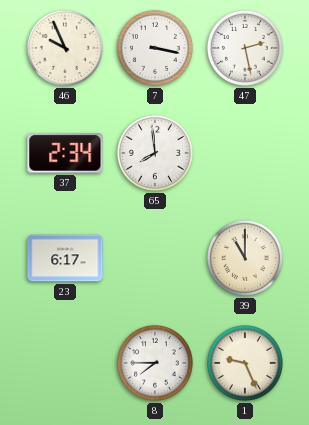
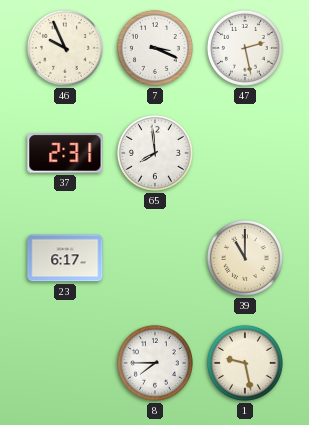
7: 3:17 -> 3:19 (155, 48)
37: 2:34 -> 2:31 (65, 154)
1: 9:26 -> 9:28 (245, 363)
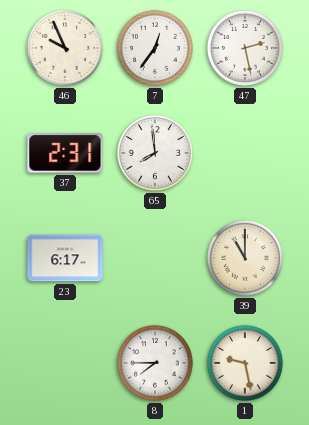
7: 3:19 -> 12:36 (155, 48)
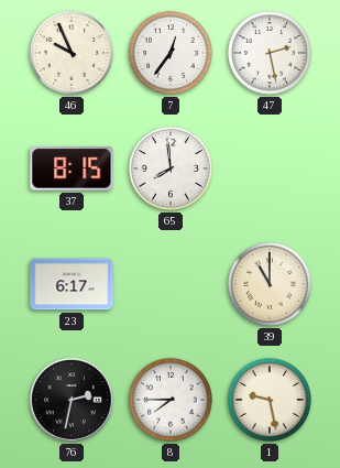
37: 2:31 -> 8:15 (72, 170)
76: none -> 2:32 (72, 400)
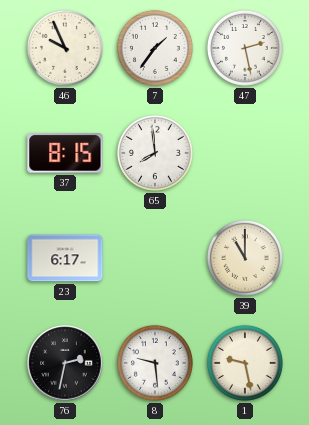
7: 12:36 -> 1:36 (155, 48)
8: 7:45 -> 9:29 (155, 363)
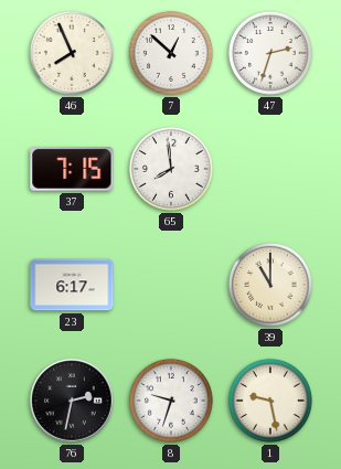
46: 9:56 -> 7:56 (72, 53)
7: 1:36 -> 12:52 (171, 53)
47: 2:28 -> 2:33 (270, 53)
37: 8:15 -> 7:15 (72, 170)
8: 9:29 -> 9:33 (171, 401)
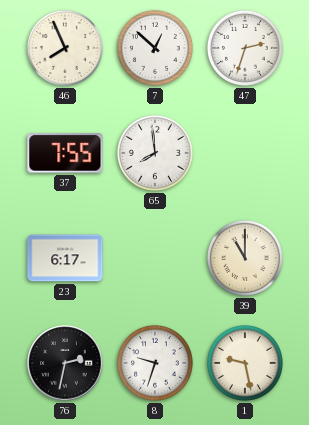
37: 7:15 -> 7:55 (65, 154)
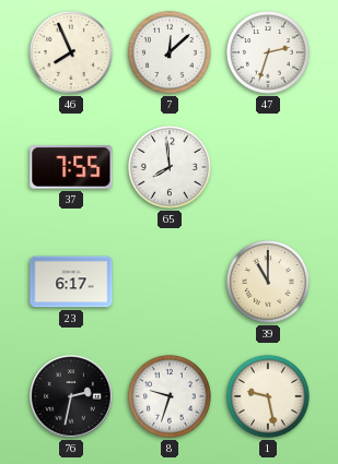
7: 12:52 -> 12:08 (170, 52)
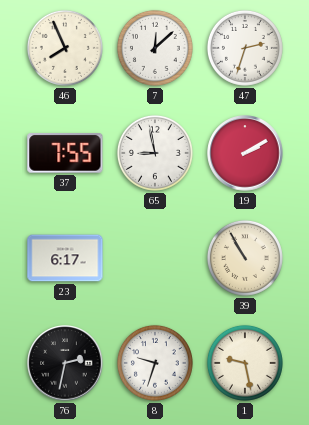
65: 7:59 -> 8:58 (155, 153)
19: none -> 2:10 (245, 153)
39: 11:00 -> 10:55 (245, 258)
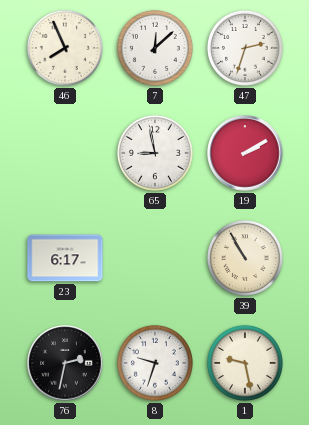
37: 7:55 -> none (65, 154)
